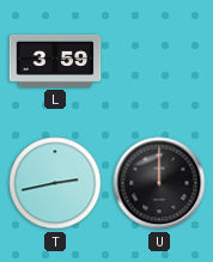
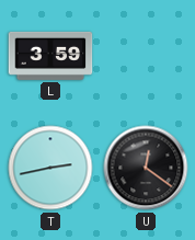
U: 12:00 -> 12:21 (146, 168)
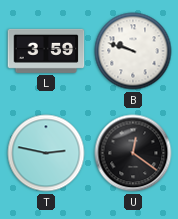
B: none -> 9:48 (133, 51)
T: 2:43 -> 2:47 (46, 153)
